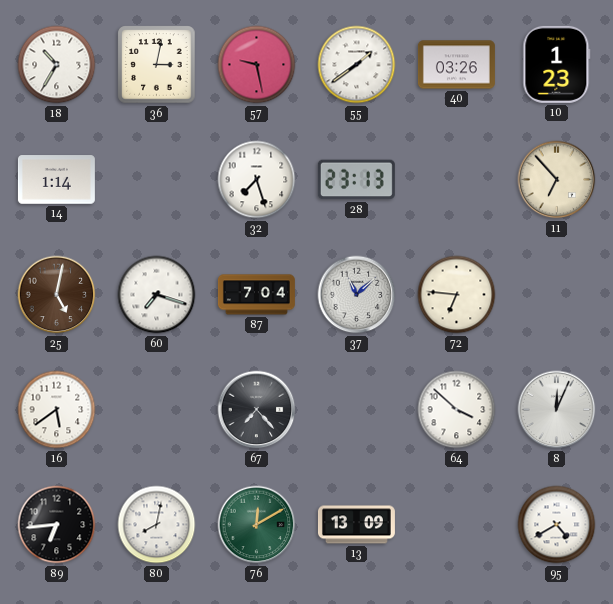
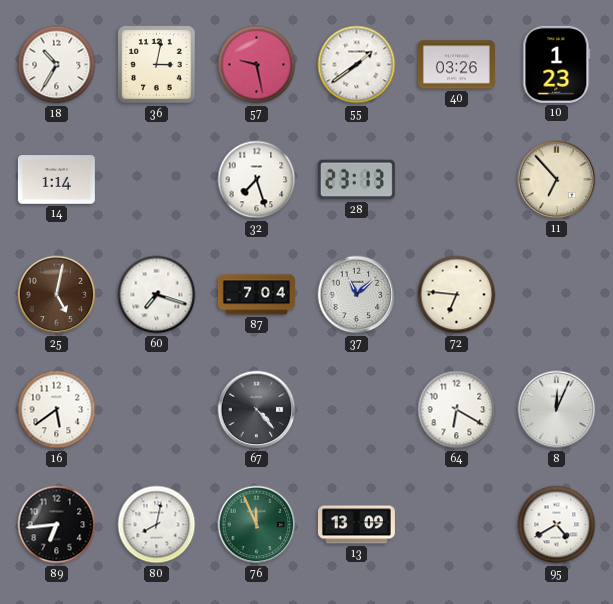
67: 7:23 -> 4:23 (257, 410)
64: 3:52 -> 6:20 (457, 410)
76: 12:10 -> 11:56 (257, 525)
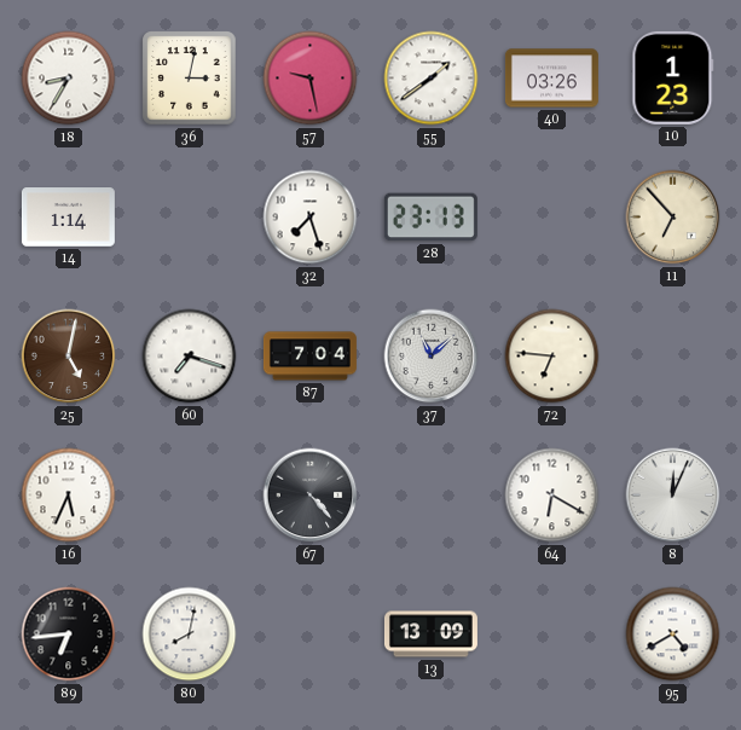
18: 10:35 -> 8:35 (69, 79)
16: 5:39 -> 5:34 (69, 496)
76: 11:56 -> none (257, 525)
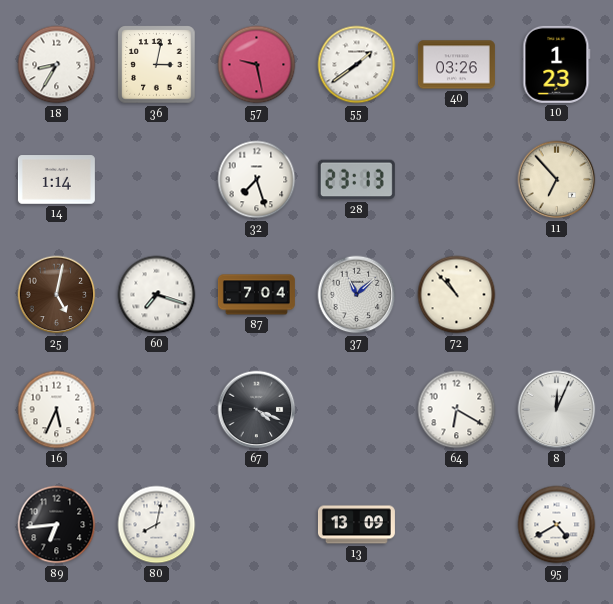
72: 6:46 -> 10:53 (457, 295)
67: 4:23 -> 4:19 (257, 410)
